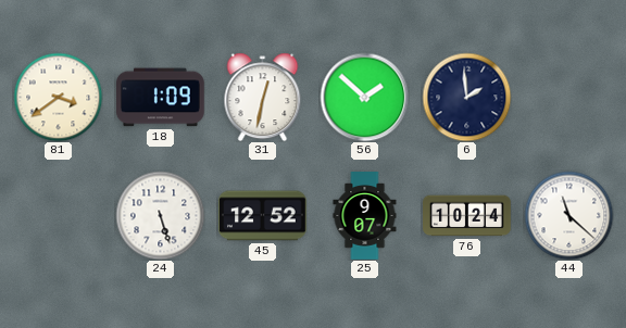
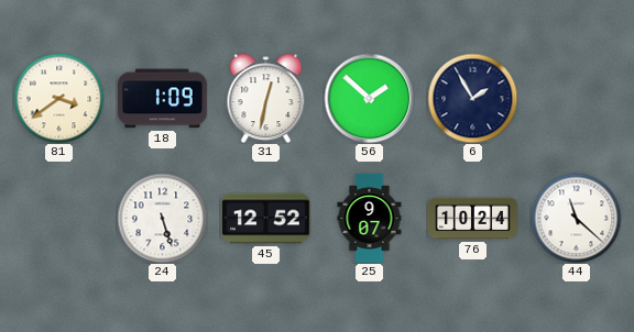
6: 1:59 -> 1:55 (472, 98)
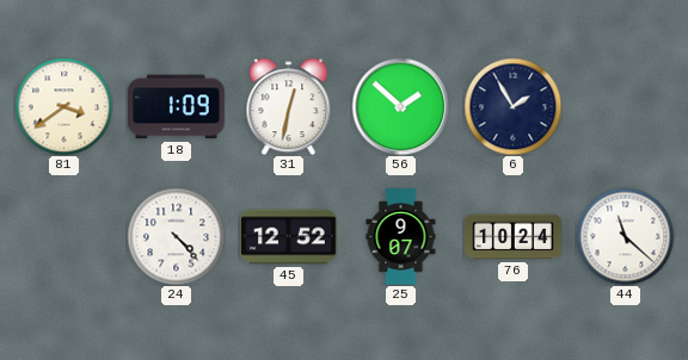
24: 5:27 -> 4:23 (176, 236)
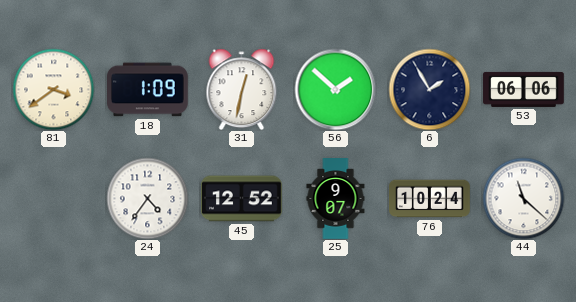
53: none -> 06:06 (524, 89)
24: 4:23 -> 4:36 (147, 198)
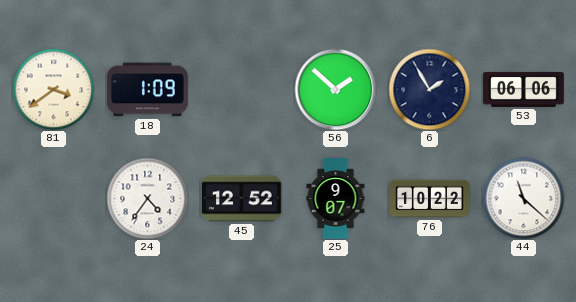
31: 12:32 -> none (242, 89)
76: 10:24 -> 10:22 (430, 199)
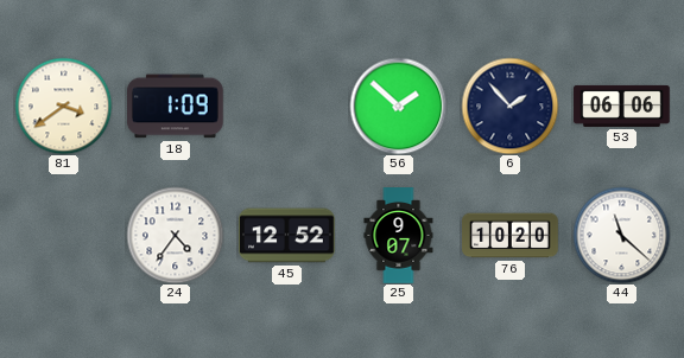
6: 1:55 -> 1:53 (509, 106)
76: 10:22 -> 10:20 (511, 236)
